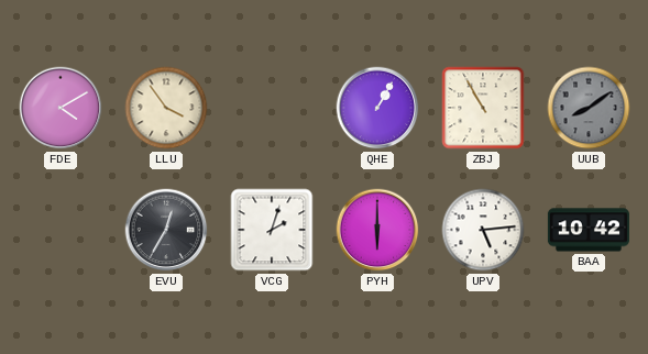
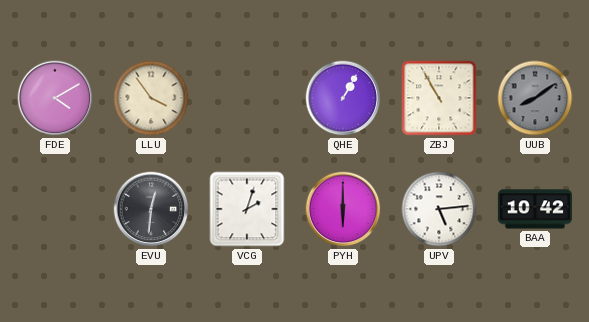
EVU: 12:35 -> 12:31 (151, 209)
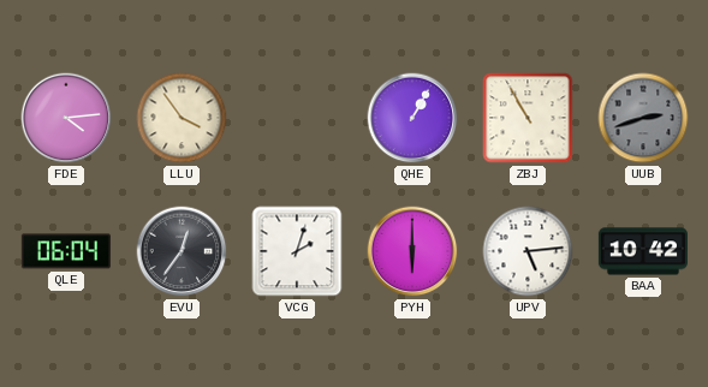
FDE: 4:10 -> 4:14 (66, 118)
UUB: 8:09 -> 2:42 (643, 118)
QLE: none -> 06:04 (66, 251)
EVU: 12:31 -> 12:36 (182, 251)
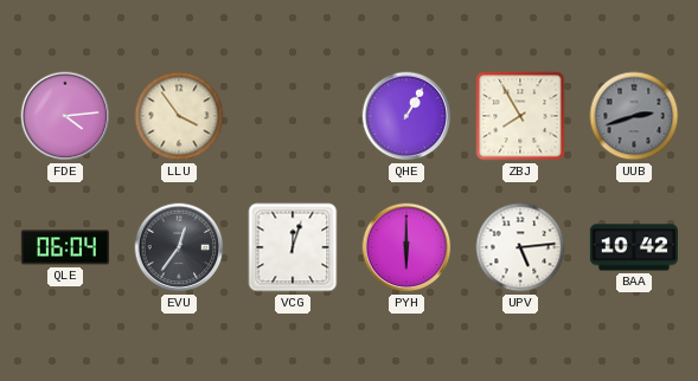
ZBJ: 10:55 -> 7:55 (520, 116)
VCG: 2:03 -> 12:03 (293, 247)
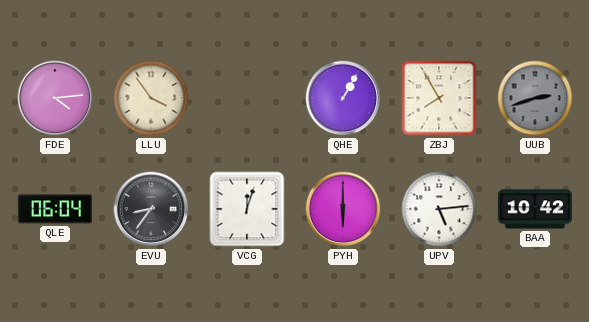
EVU: 12:36 -> 8:36 (151, 209)
